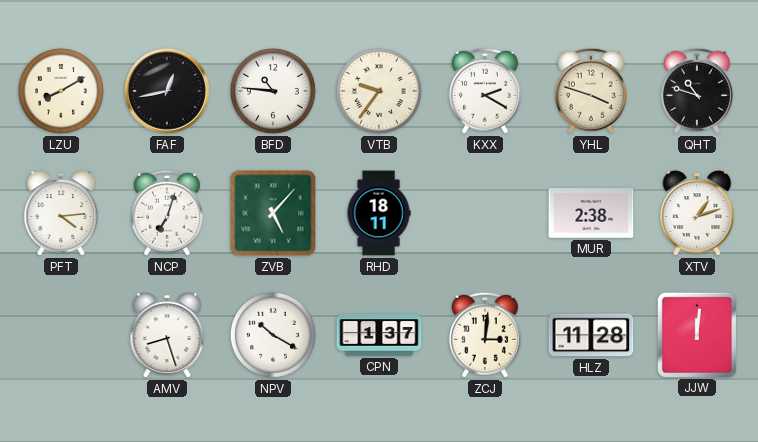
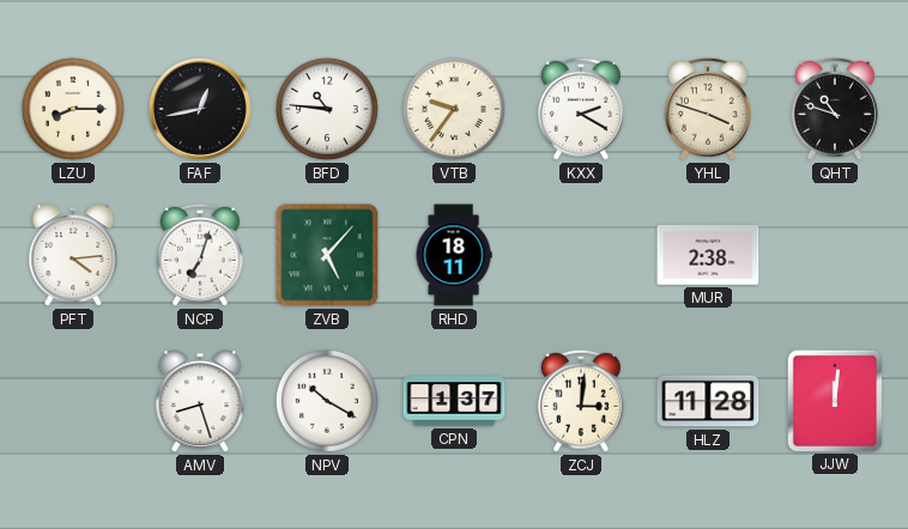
LZU: 8:10 -> 8:15 (73, 109)
XTV: 1:12 -> none (697, 213)
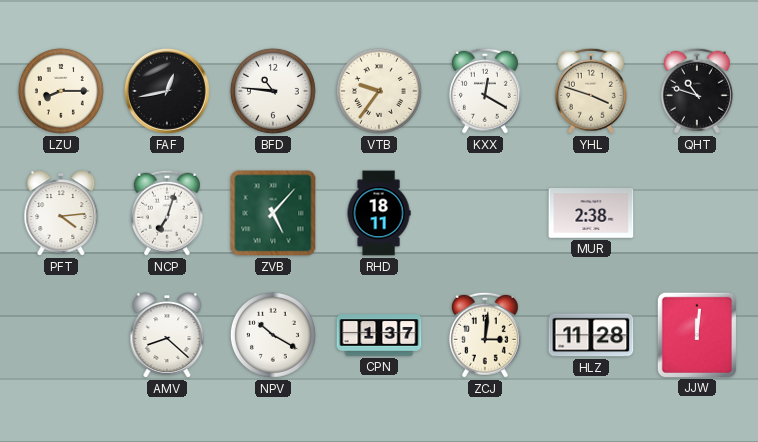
KXX: 2:20 -> 12:20 (485, 91)
AMV: 8:27 -> 8:22 (167, 335)
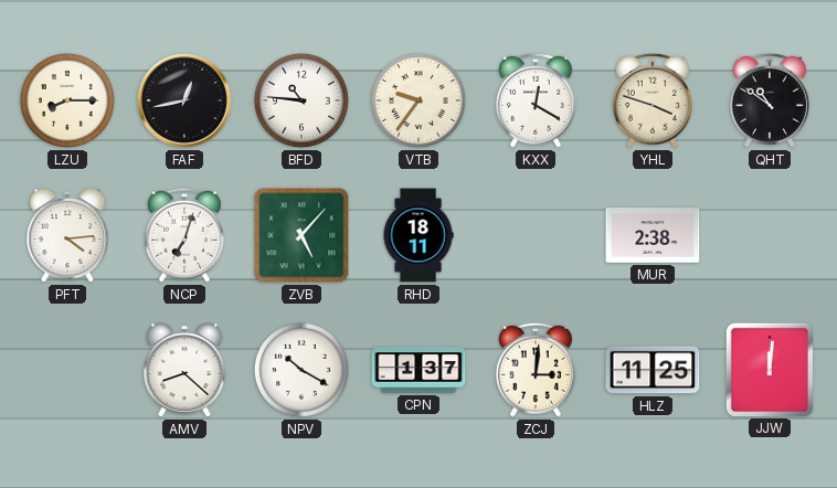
QHT: 10:48 -> 10:51 (770, 100)
HLZ: 11:28 -> 11:25 (653, 370)
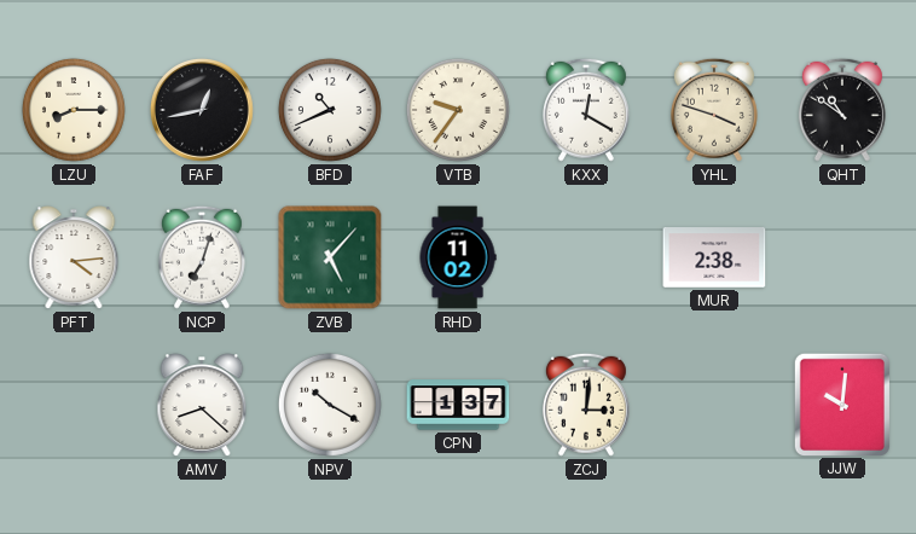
BFD: 10:46 -> 10:41 (330, 110)
RHD: 18:11 -> 11:02 (458, 257)
HLZ: 11:25 -> none (653, 370)
JJW: 12:01 -> 10:01 (841, 404)
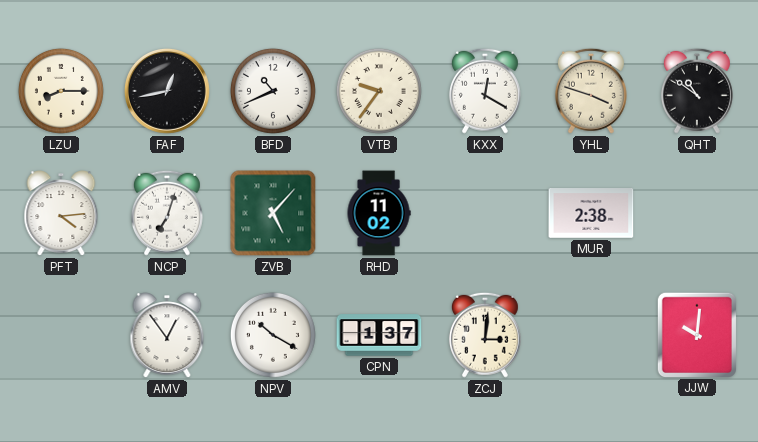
AMV: 8:22 -> 12:54 (167, 335)
